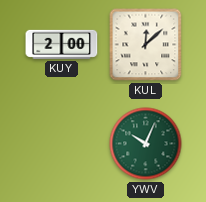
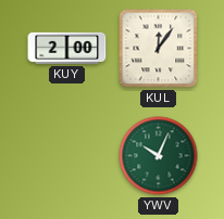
KUL: 12:08 -> 12:06 (159, 49)
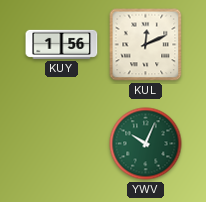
KUY: 2:00 -> 1:56 (62, 44)
KUL: 12:06 -> 12:11 (146, 45)
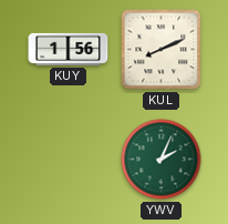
KUL: 12:11 -> 8:11 (162, 50)
YWV: 10:04 -> 2:04 (162, 160)
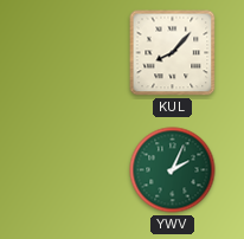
KUY: 1:56 -> none (69, 49)
KUL: 8:11 -> 8:07 (173, 53)
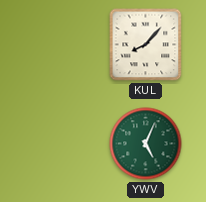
YWV: 2:04 -> 5:04 (146, 144)
